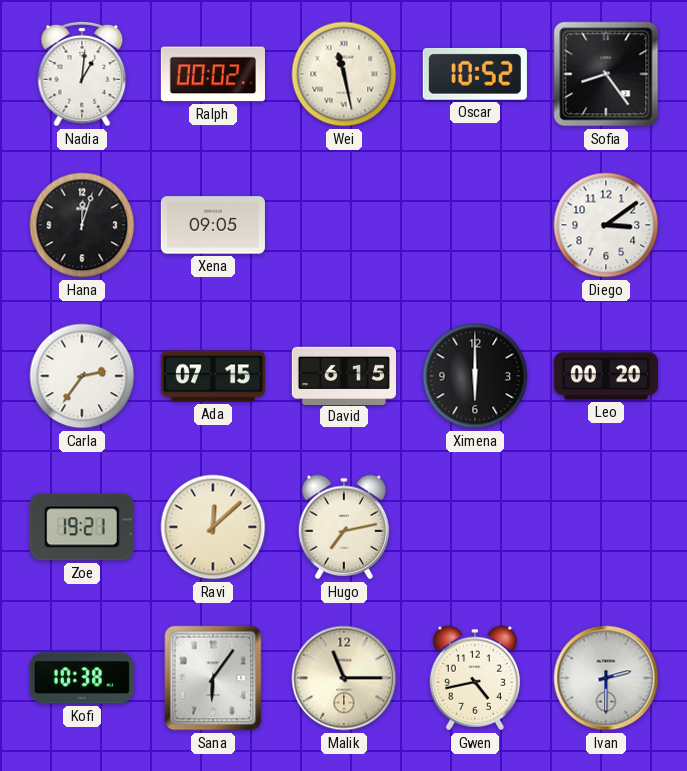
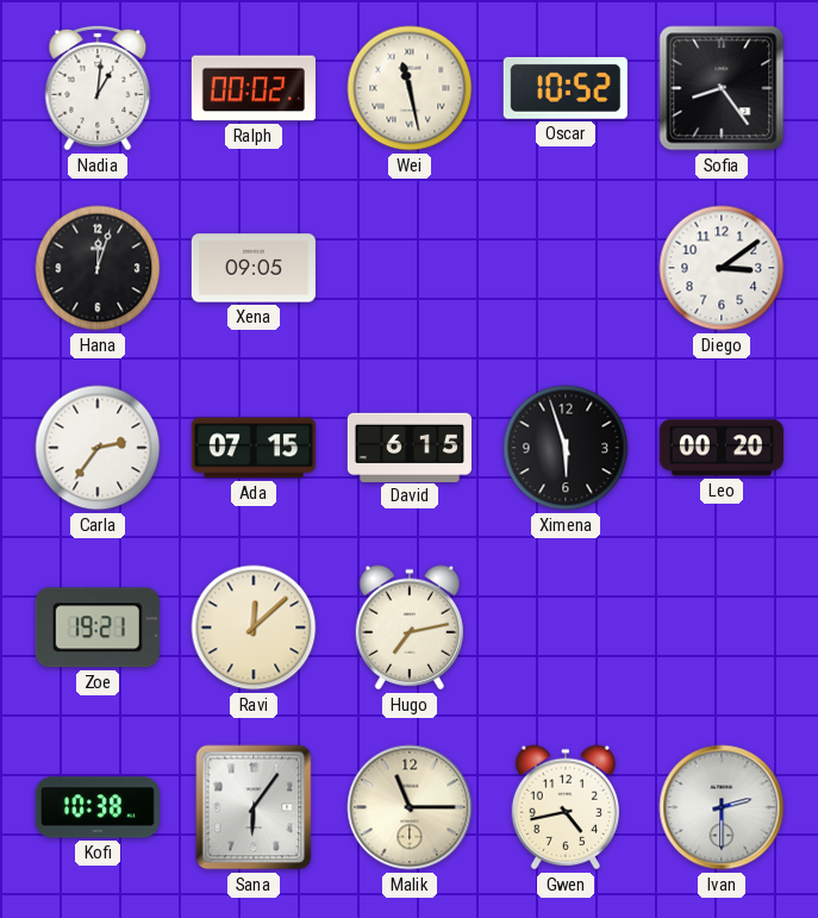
Ximena: 6:00 -> 5:57 (566, 448)
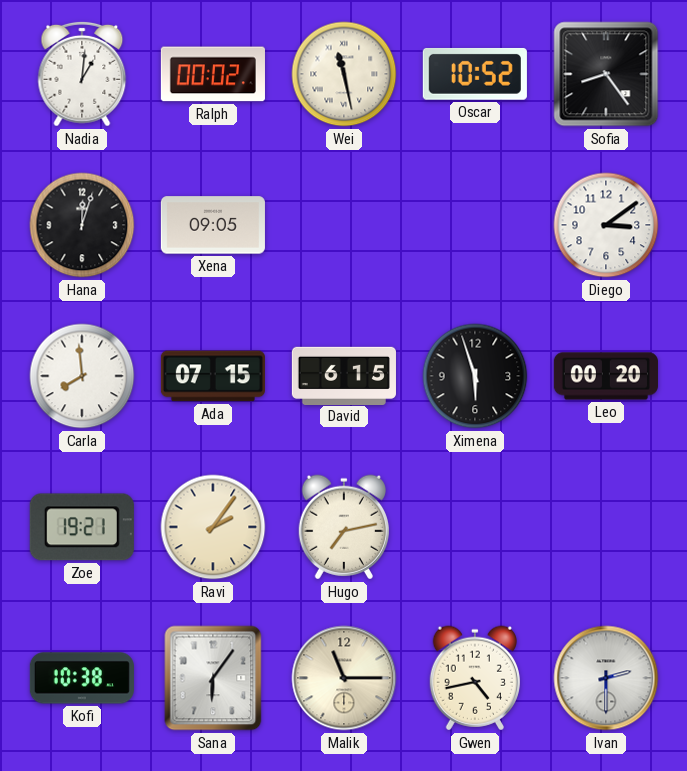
Carla: 2:36 -> 7:59 (82, 376)
Ravi: 12:08 -> 2:06 (213, 527)
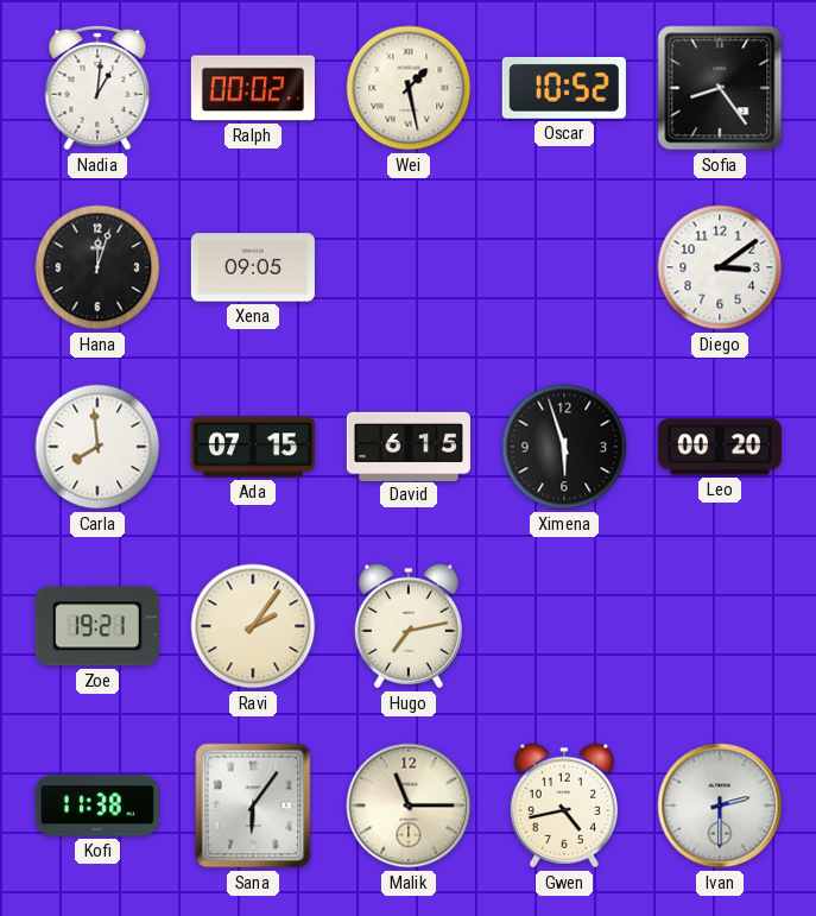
Wei: 11:28 -> 1:28 (409, 88)
Kofi: 10:38 -> 11:38 (97, 806)
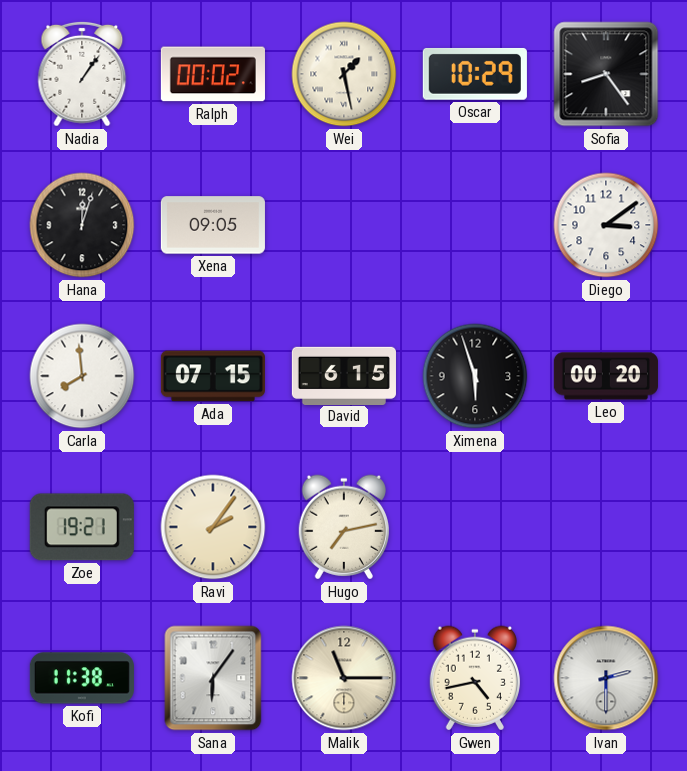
Nadia: 1:01 -> 1:06 (82, 74)
Oscar: 10:52 -> 10:29 (475, 74)
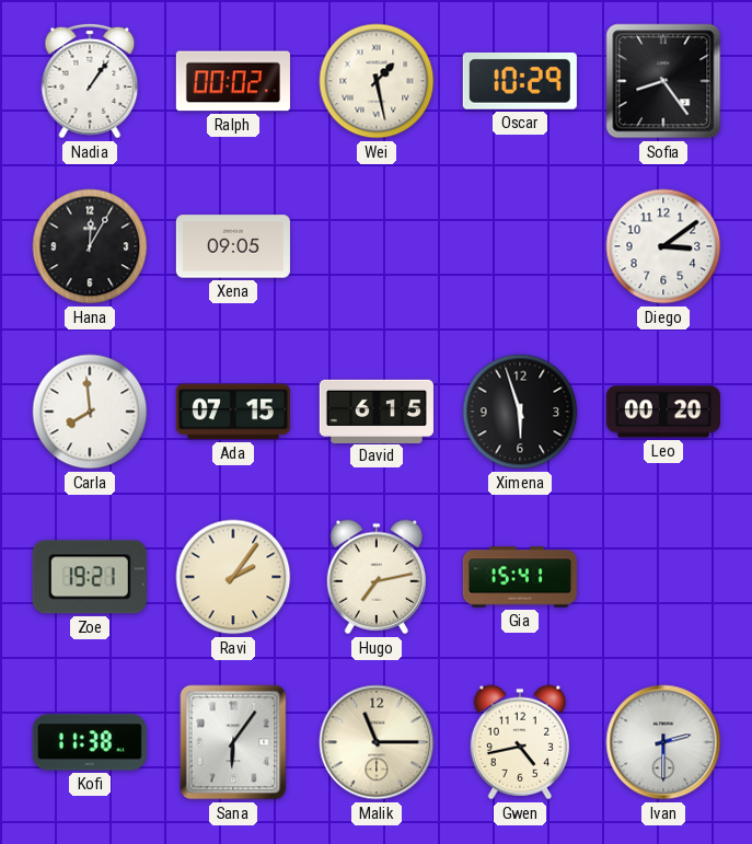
Hana: 12:03 -> 12:05 (90, 246)
Gia: none -> 15:41 (520, 577)
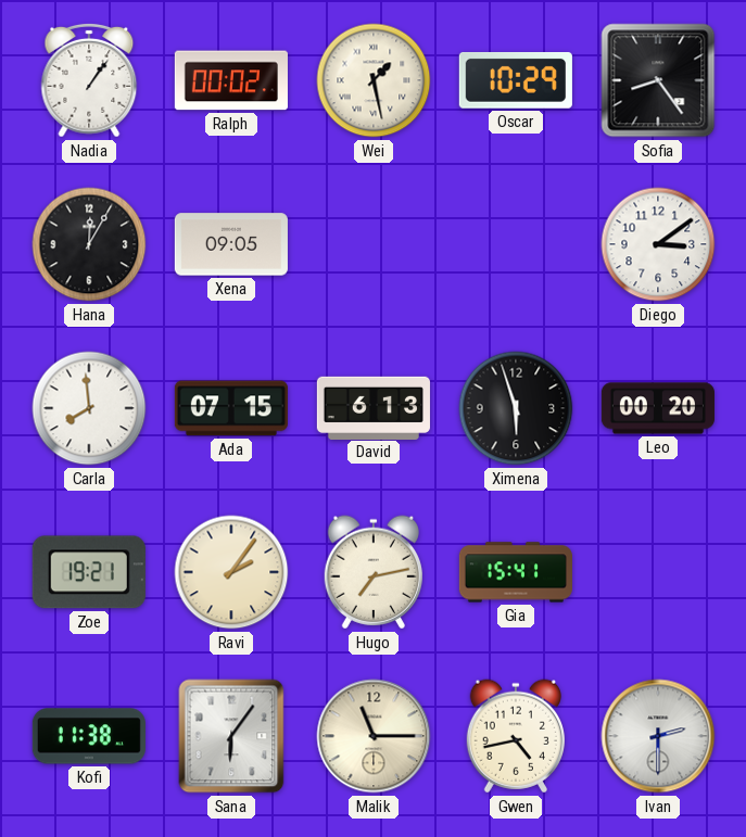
David: 6:15 -> 6:13 (374, 407)
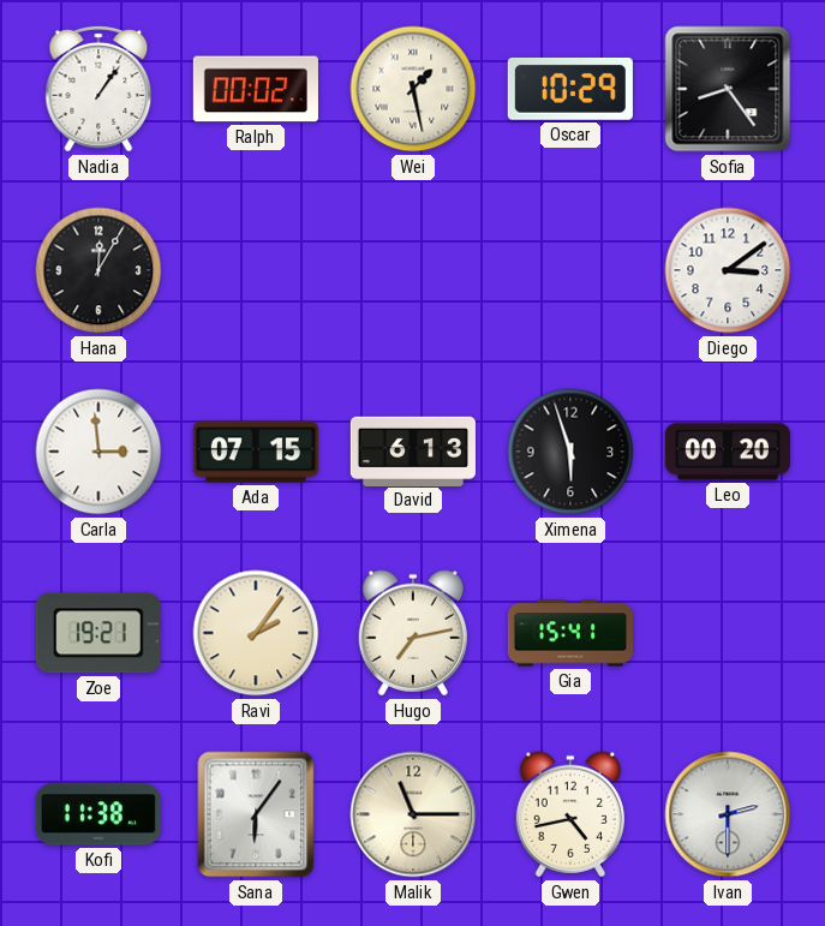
Xena: 09:05 -> none (231, 244)
Carla: 7:59 -> 2:59 (98, 452)
